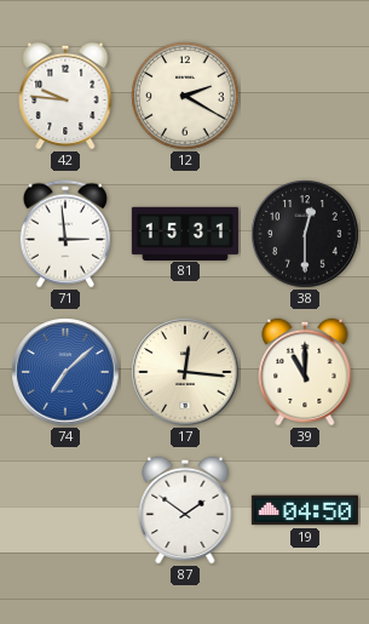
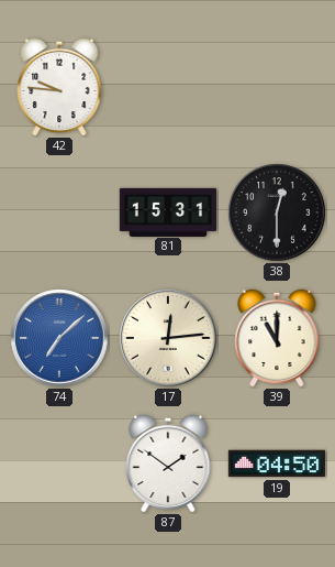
12: 2:20 -> none (185, 96)
71: 2:59 -> none (65, 234)
17: 12:16 -> 12:14 (168, 338)
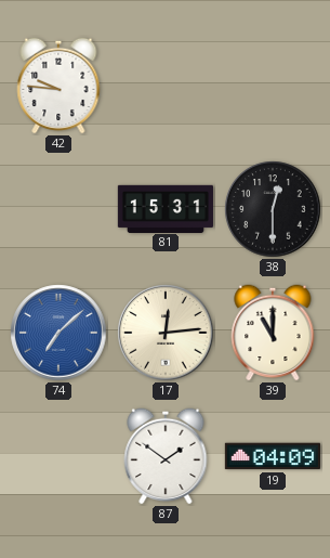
19: 04:50 -> 04:09 (273, 456)
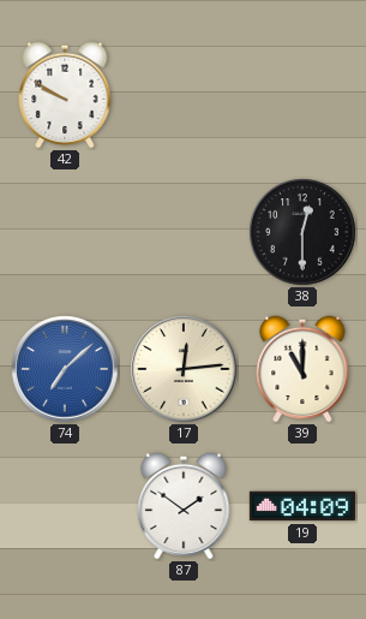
42: 9:46 -> 9:50 (65, 95)
81: 15:31 -> none (166, 208)
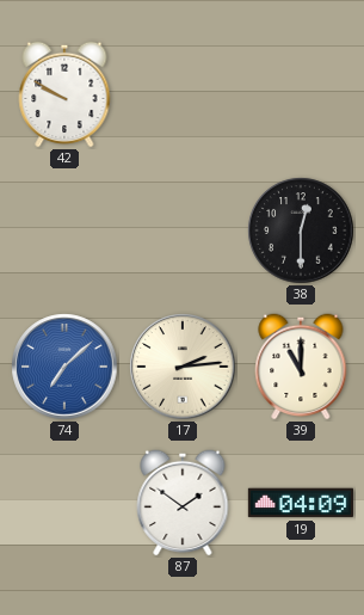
17: 12:14 -> 2:14 (183, 367)
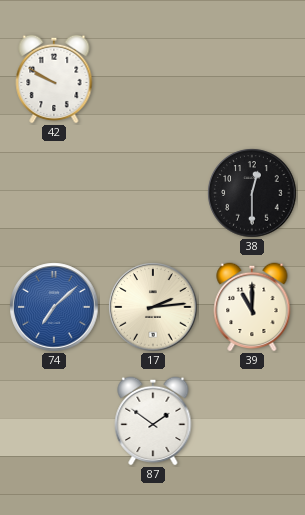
19: 04:09 -> none (301, 503)
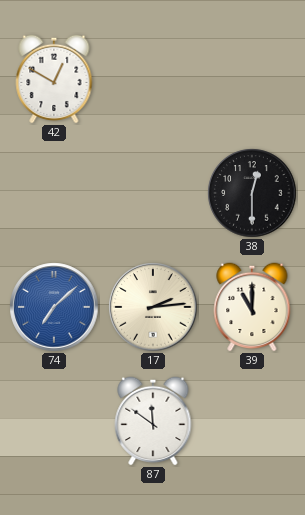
42: 9:50 -> 12:50 (54, 79)
87: 1:51 -> 11:51 (153, 421)
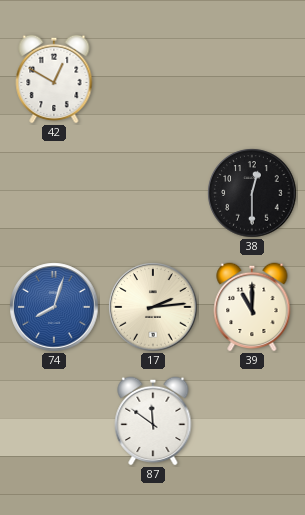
74: 7:08 -> 8:03 (54, 307)
